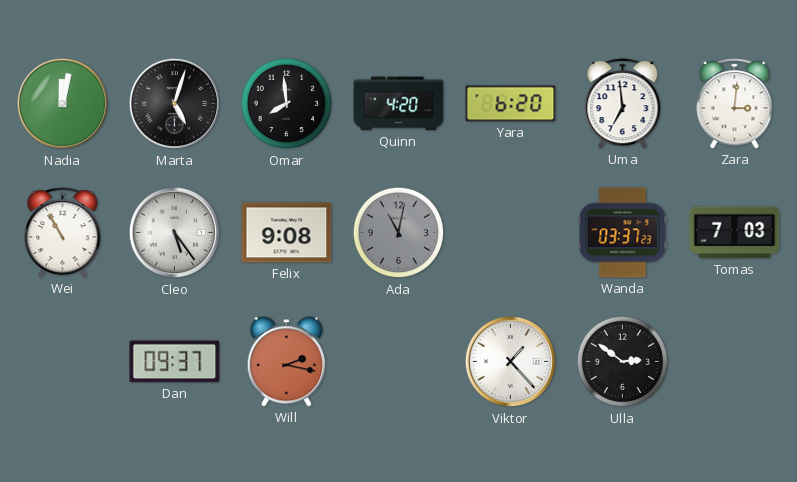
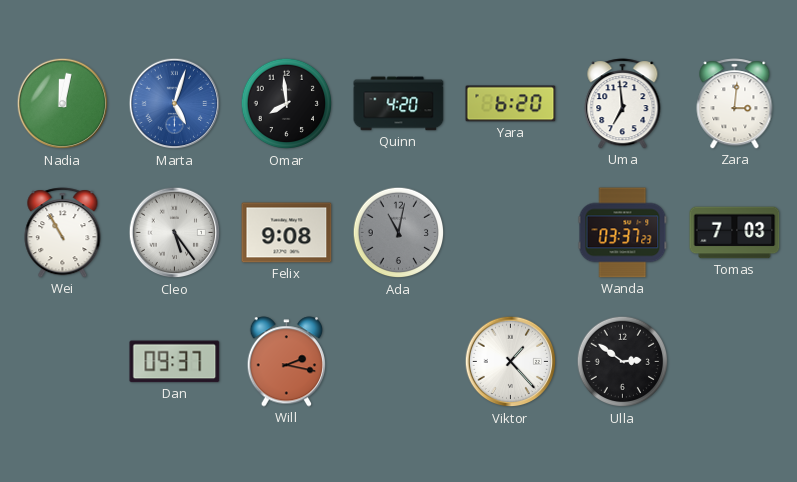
Marta dial: black -> blue (175, 104)
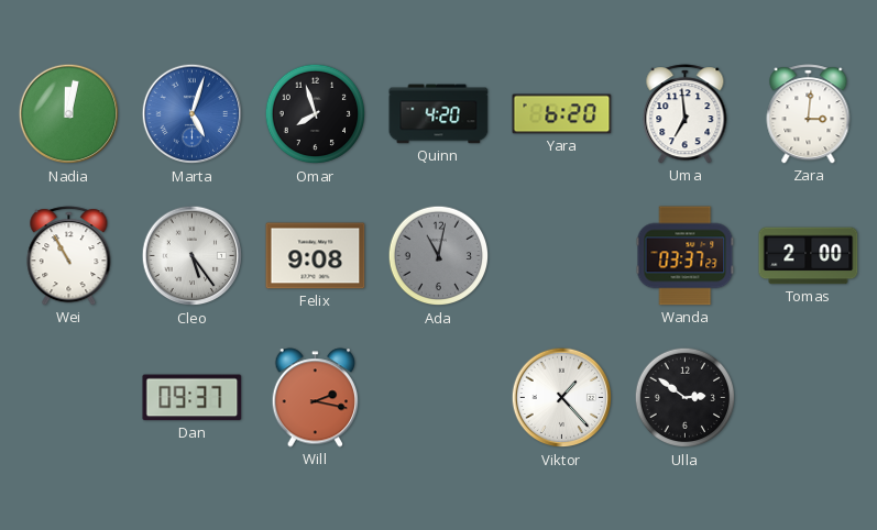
Omar: 7:59 -> 7:57 (316, 114)
Tomas: 7:03 -> 2:00 (809, 256)
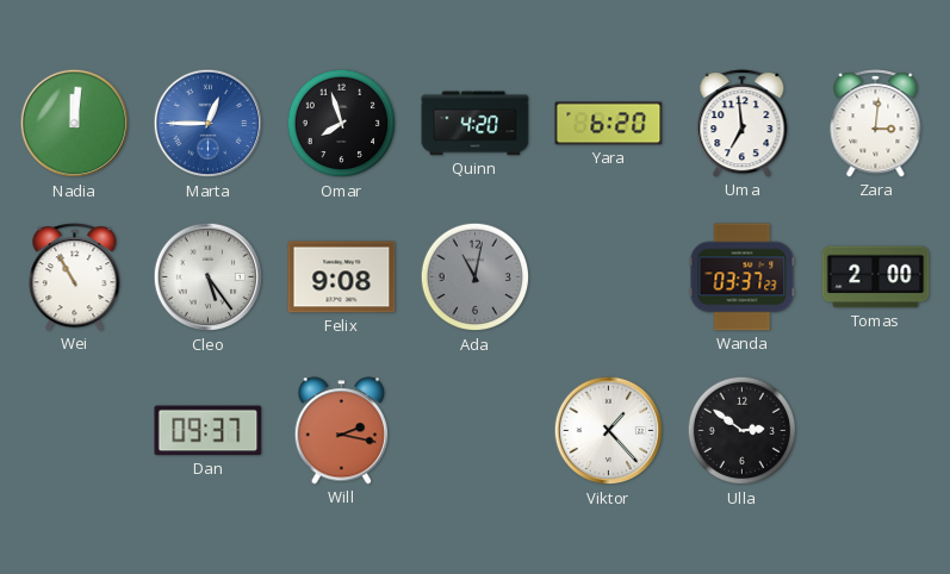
Nadia: 12:02 -> 12:01 (75, 124)
Marta: 5:03 -> 12:45 (209, 124)
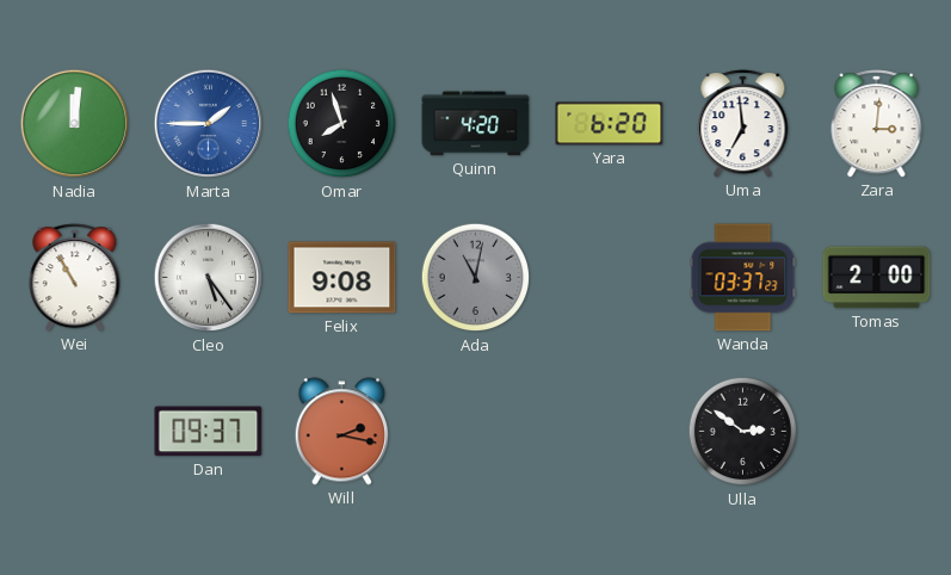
Marta: 12:45 -> 1:45 (209, 124)
Viktor: 1:23 -> none (609, 431)
